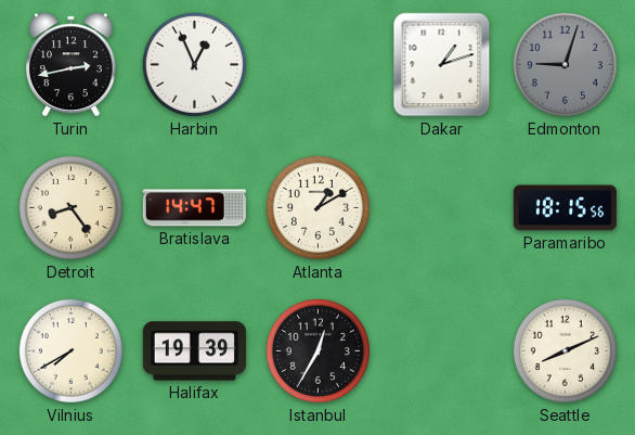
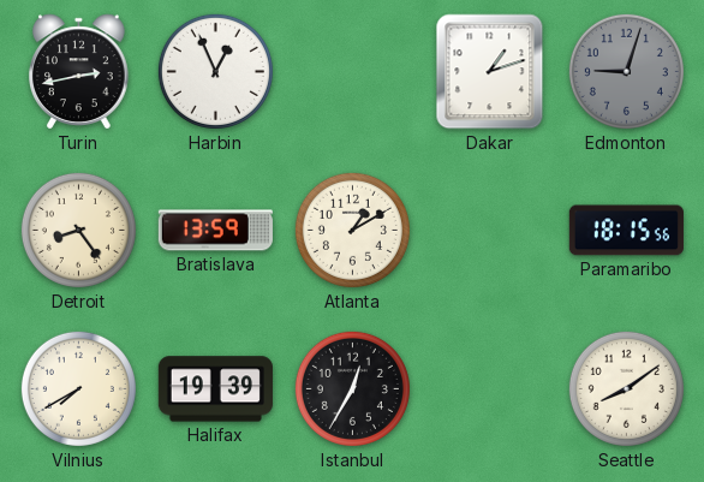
Bratislava: 14:47 -> 13:59 (215, 231)
Seattle: 8:11 -> 8:09 (626, 388)
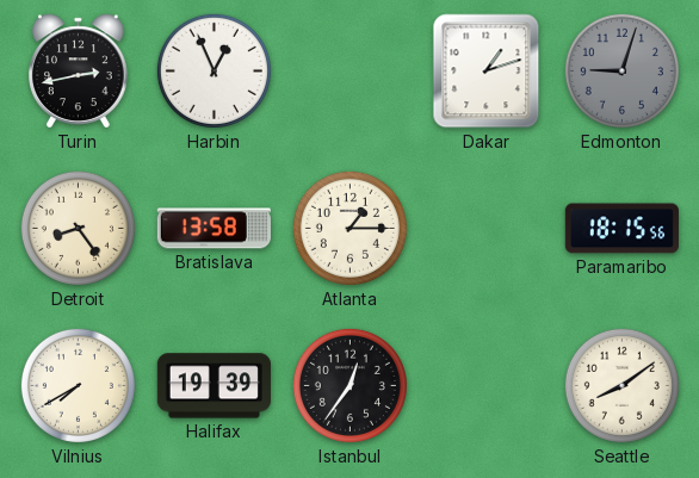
Bratislava: 13:59 -> 13:58 (214, 229)
Atlanta: 1:10 -> 1:15 (349, 228)
Istanbul: 12:35 -> 12:36 (349, 385)
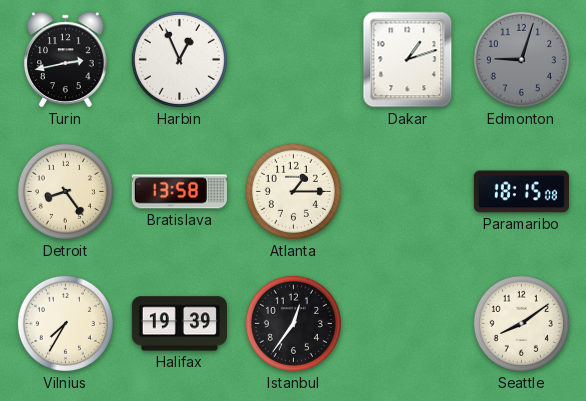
Paramaribo: 18:15:56 -> 18:15:08 (521, 192)
Vilnius: 7:40 -> 7:35 (65, 323)
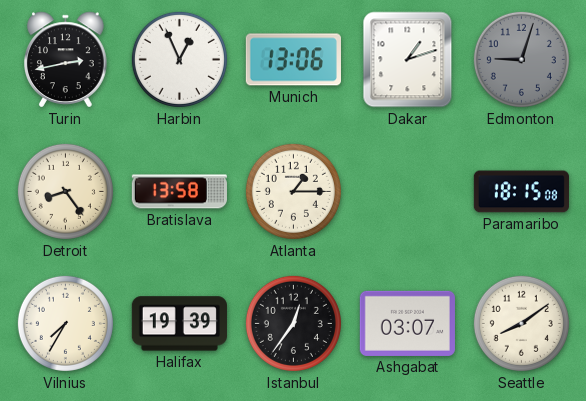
Munich: none -> 13:06 (293, 60)
Ashgabat: none -> 03:07 (407, 323)
